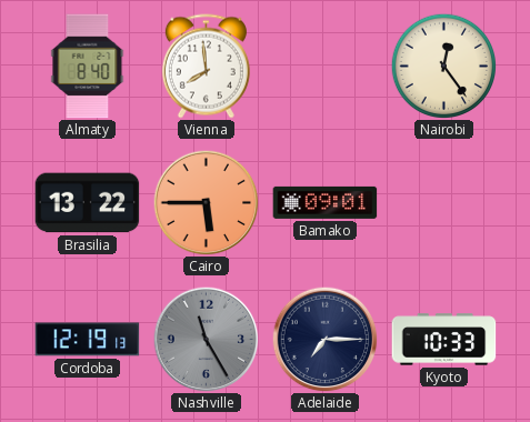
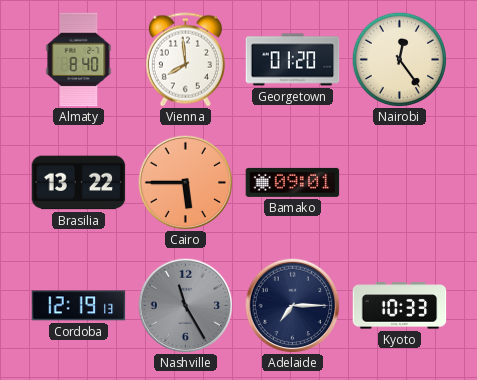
Georgetown: none -> 01:20 (293, 60)
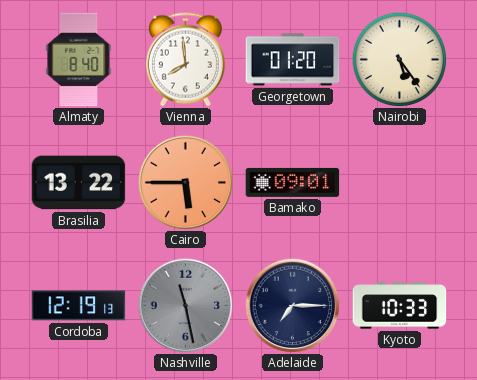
Nairobi: 12:24 -> 5:24 (399, 59)
Nashville: 11:25 -> 11:28 (185, 305)
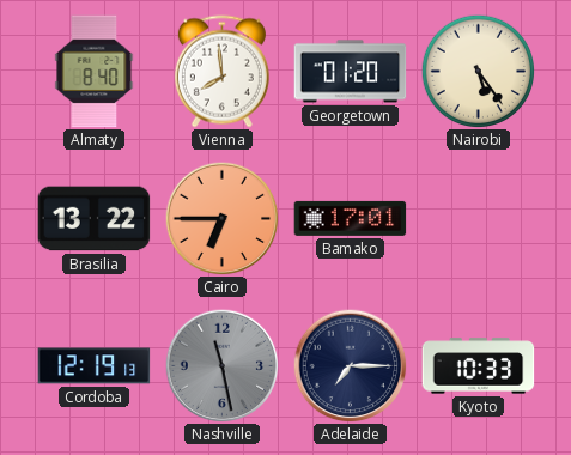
Cairo: 5:45 -> 6:45 (221, 218)
Bamako: 09:01 -> 17:01 (351, 218)
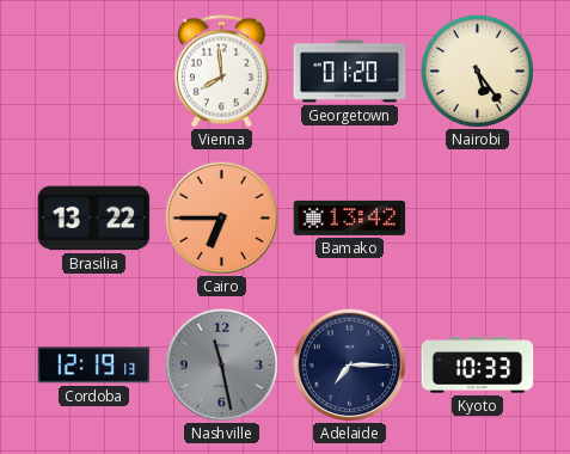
Almaty: 8:40 -> none (95, 72)
Bamako: 17:01 -> 13:42 (350, 217)
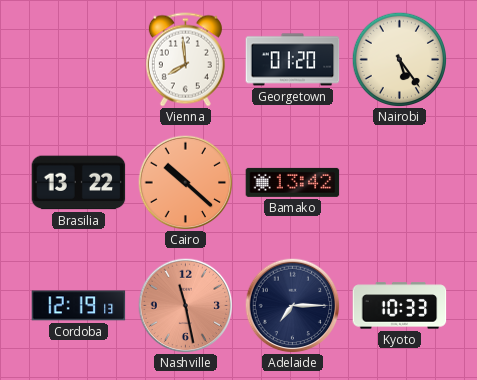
Cairo: 6:45 -> 10:22 (185, 182)
Nashville dial: grey -> salmon (185, 305)
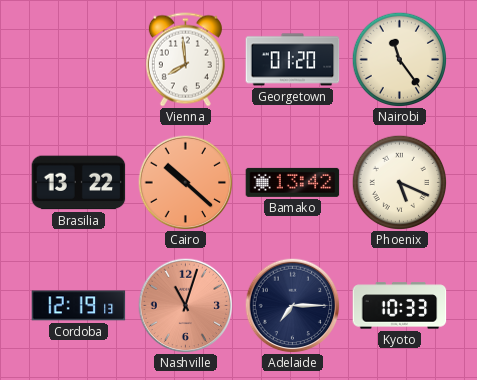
Nairobi: 5:24 -> 11:24 (399, 59)
Phoenix: none -> 5:19 (399, 182)
Nashville: 11:28 -> 11:03 (185, 305)
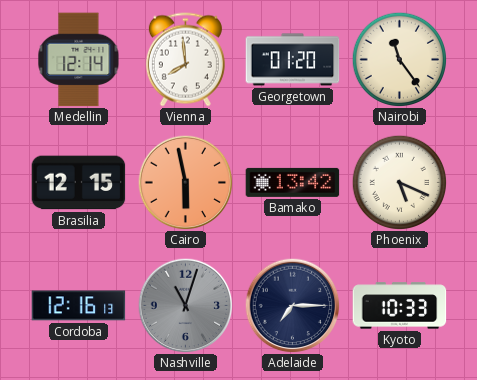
Medellin: none -> 12:14 (79, 60)
Brasilia: 13:22 -> 12:15 (79, 183)
Cairo: 10:22 -> 5:58 (185, 182)
Cordoba: 12:19 -> 12:16 (79, 306)
Nashville dial: salmon -> grey (185, 305)
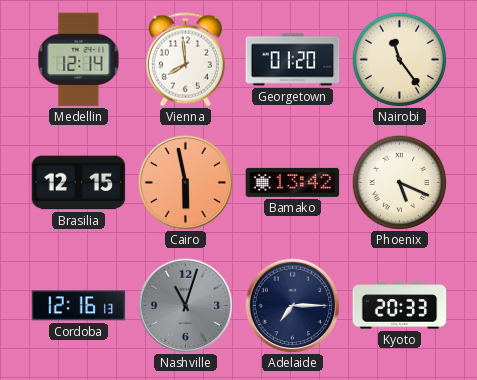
Kyoto: 10:33 -> 20:33 (400, 306)
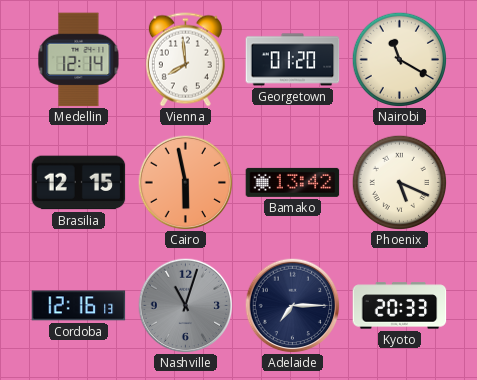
Nairobi: 11:24 -> 11:20 (399, 59)
